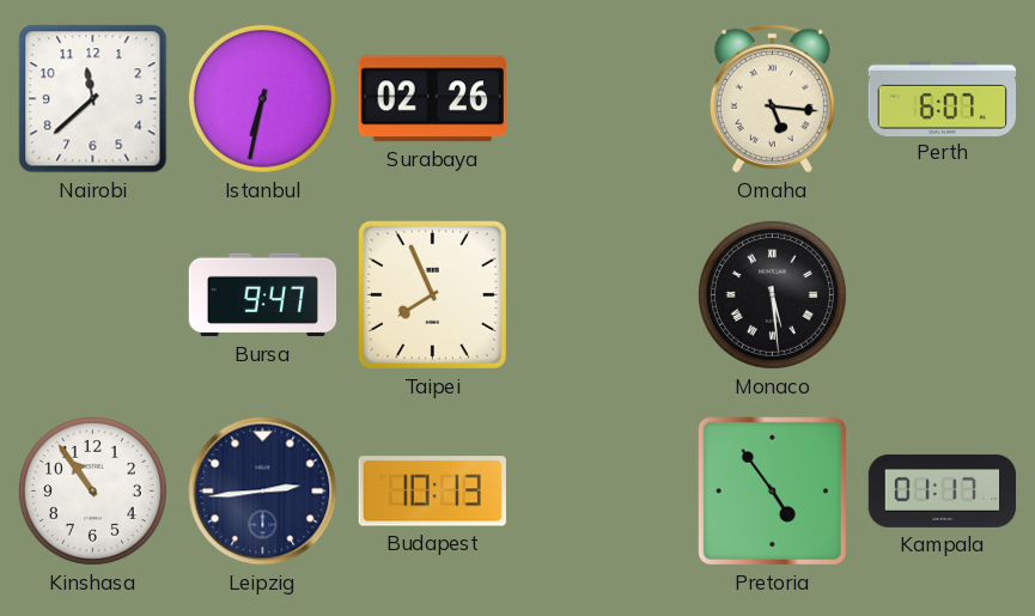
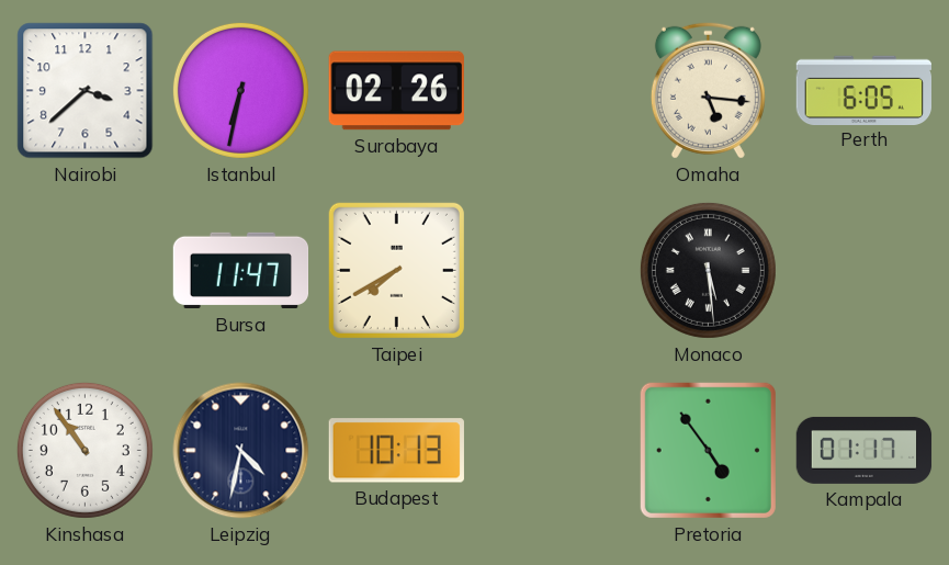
Nairobi: 11:38 -> 3:38 (86, 91)
Perth: 6:07 -> 6:05 (863, 90)
Bursa: 9:47 -> 11:47 (241, 271)
Taipei: 7:56 -> 7:40 (396, 270)
Leipzig: 2:44 -> 4:32 (241, 451)
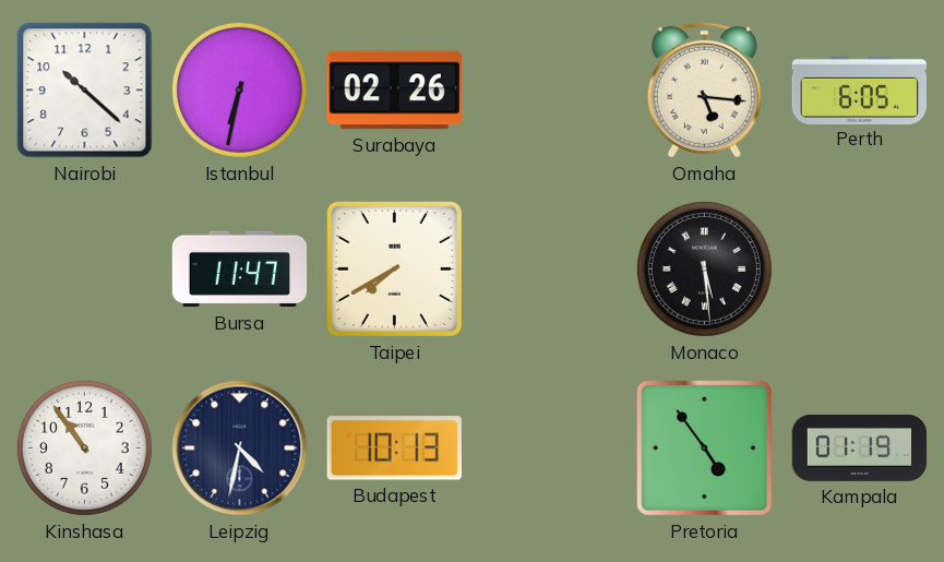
Nairobi: 3:38 -> 10:22 (85, 91)
Kampala: 01:17 -> 01:19 (860, 447)
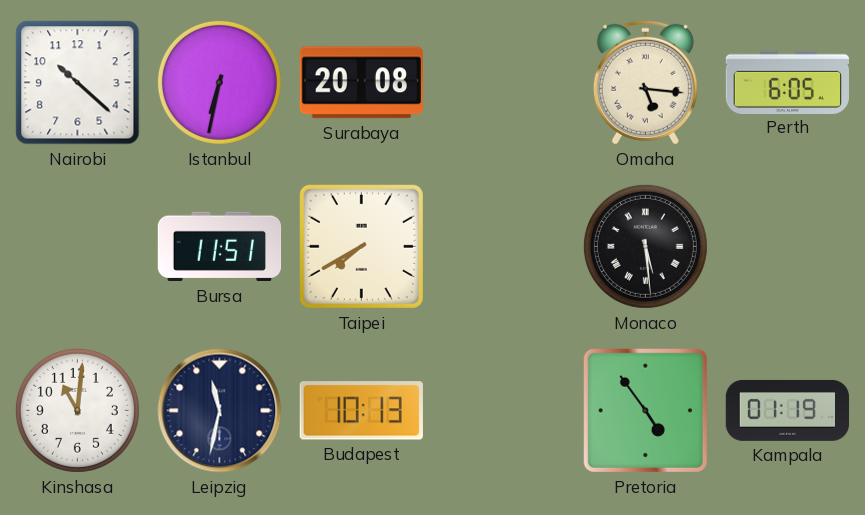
Surabaya: 02:26 -> 20:08 (361, 83)
Bursa: 11:47 -> 11:51 (220, 247)
Kinshasa: 10:54 -> 11:01 (77, 410)
Leipzig: 4:32 -> 11:32 (220, 411)
